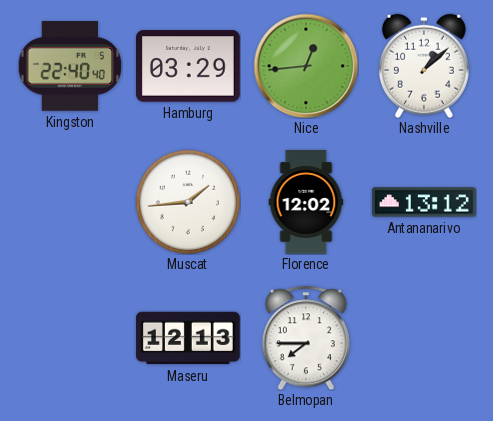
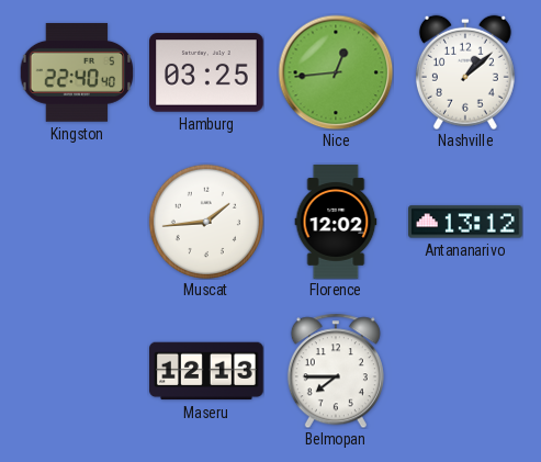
Hamburg: 03:29 -> 03:25 (207, 72)
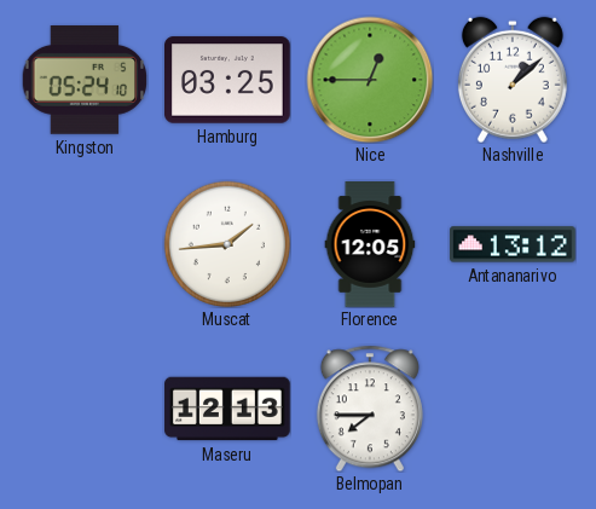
Kingston: 22:40 -> 05:24 (85, 81)
Nice: 12:44 -> 12:45 (370, 80)
Florence: 12:02 -> 12:05 (370, 244)
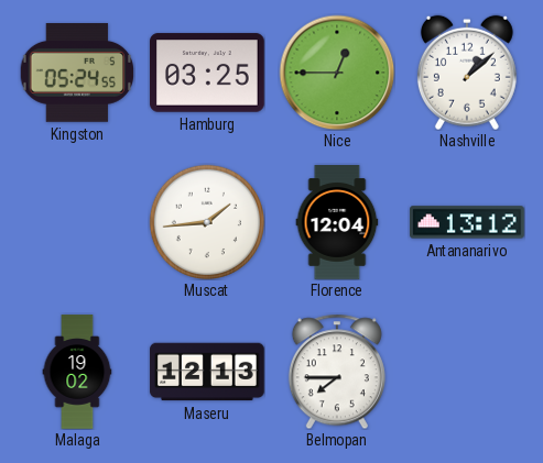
Kingston: 05:24:10 -> 05:24:55 (77, 74)
Florence: 12:05 -> 12:04 (337, 222)
Malaga: none -> 19:02 (77, 372)
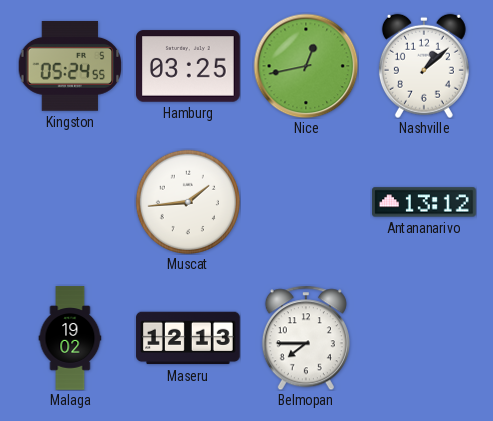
Nice: 12:45 -> 12:43 (306, 66)
Florence: 12:04 -> none (337, 222)
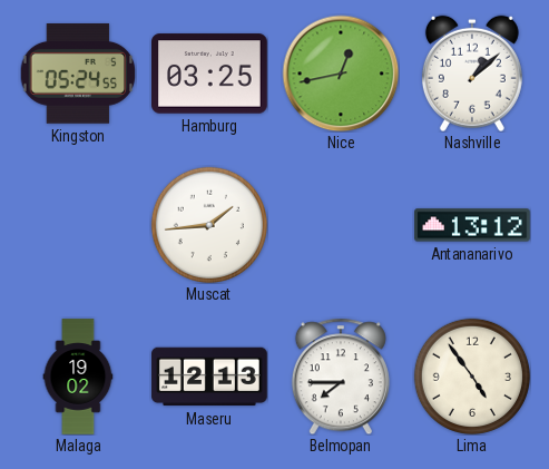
Lima: none -> 4:54 (471, 375)
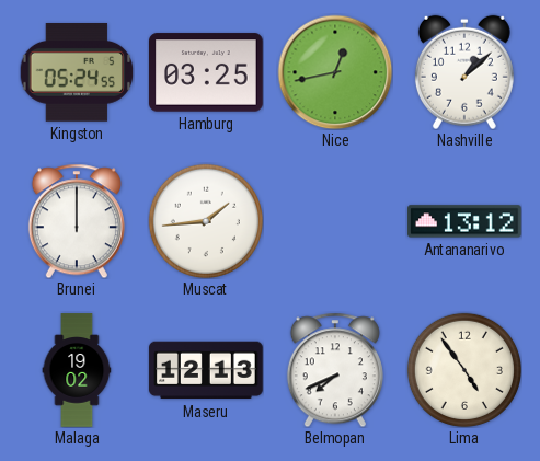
Brunei: none -> 12:00 (77, 221)
Belmopan: 7:45 -> 7:41 (335, 370)
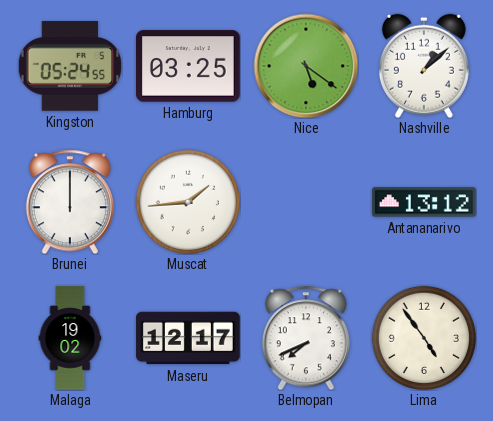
Nice: 12:43 -> 5:21 (306, 66)
Maseru: 12:13 -> 12:17 (188, 338)
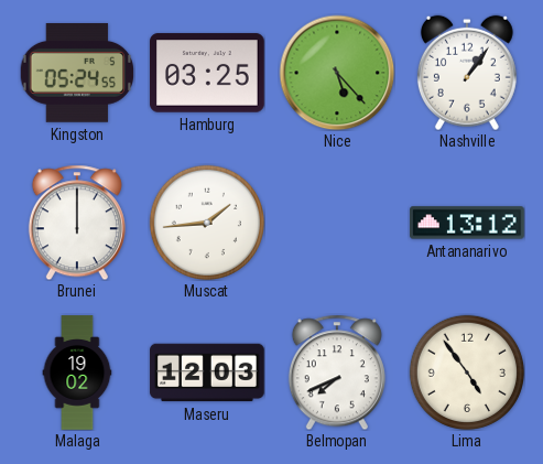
Nice: 5:21 -> 5:23 (337, 73)
Nashville: 1:08 -> 1:06 (467, 73)
Maseru: 12:17 -> 12:03 (207, 373)
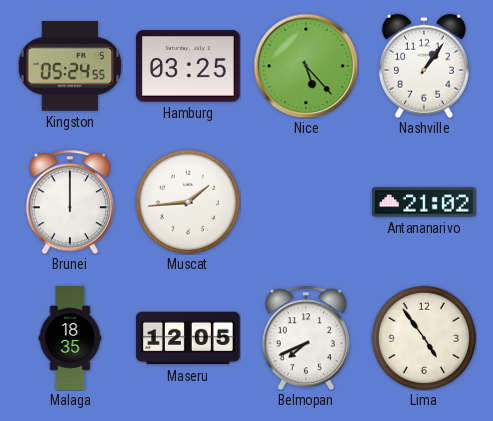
Antananarivo: 13:12 -> 21:02 (424, 202)
Malaga: 19:02 -> 18:35 (70, 338)
Maseru: 12:03 -> 12:05 (188, 338)
